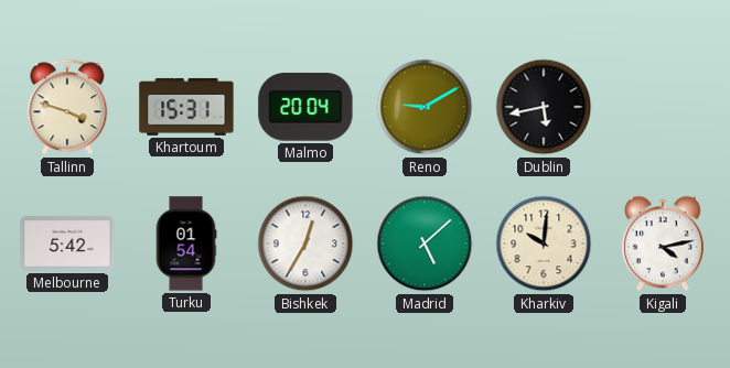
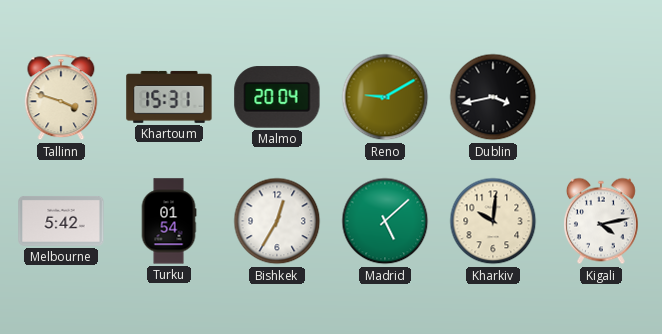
Dublin: 5:43 -> 3:43 (493, 97)
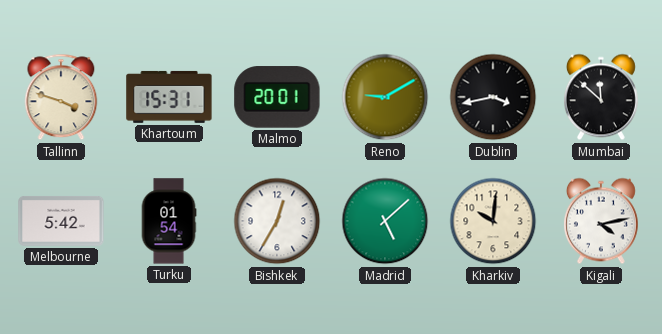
Malmo: 20:04 -> 20:01 (277, 97)
Mumbai: none -> 11:52 (601, 97)
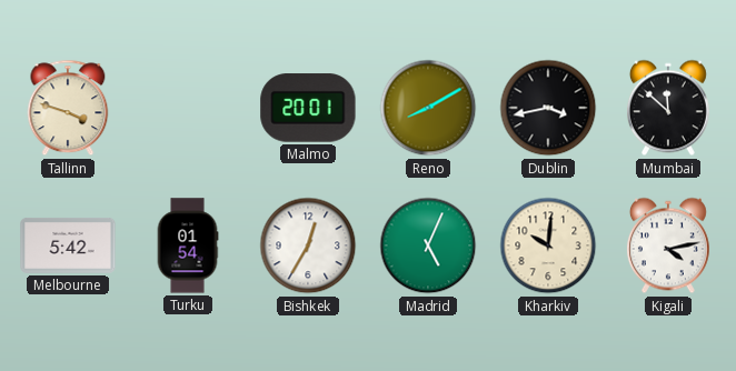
Khartoum: 15:31 -> none (169, 97)
Reno: 9:10 -> 8:10 (428, 108)
Madrid: 5:08 -> 5:04 (428, 245)
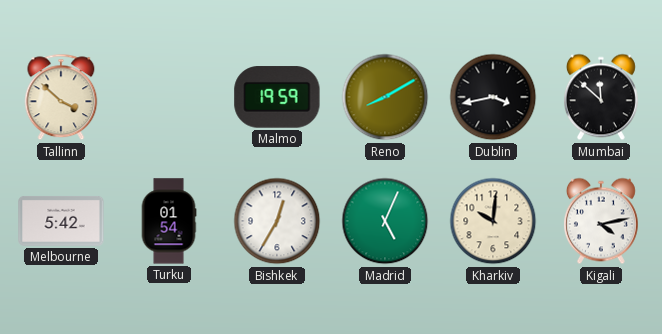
Tallinn: 3:48 -> 3:52 (61, 97)
Malmo: 20:01 -> 19:59 (277, 97)
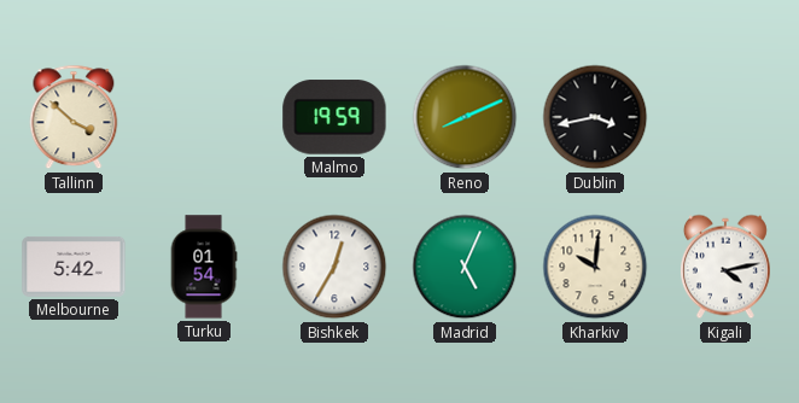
Reno: 8:10 -> 8:11 (465, 117)
Mumbai: 11:52 -> none (601, 97)
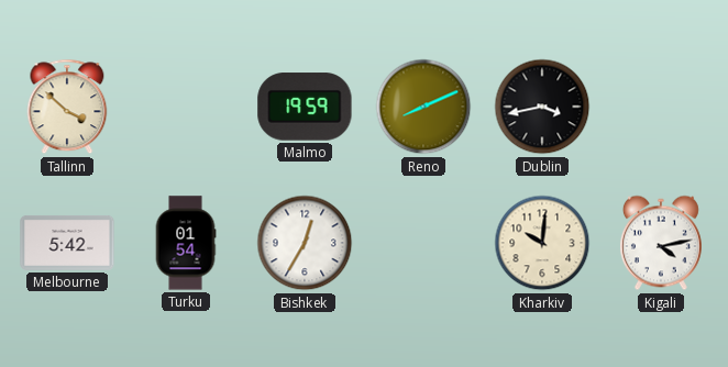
Madrid: 5:04 -> none (465, 267)
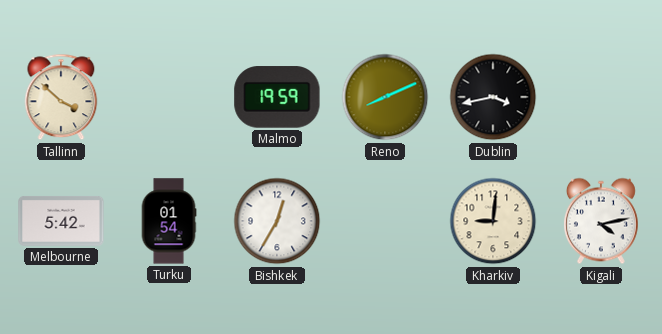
Kharkiv: 10:01 -> 9:01 (493, 221)
